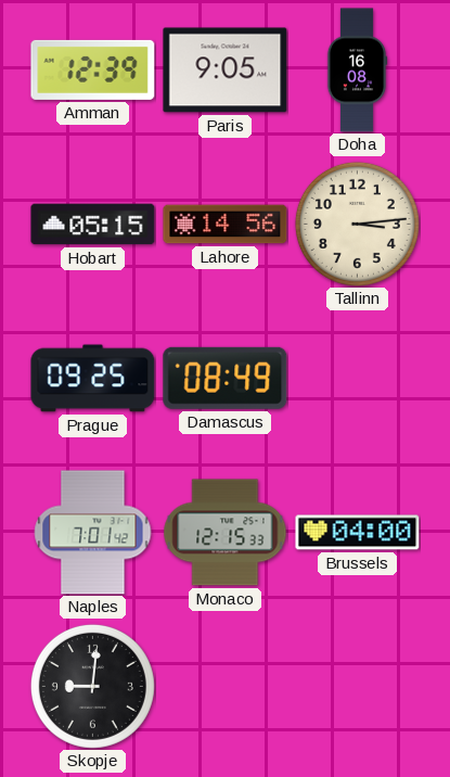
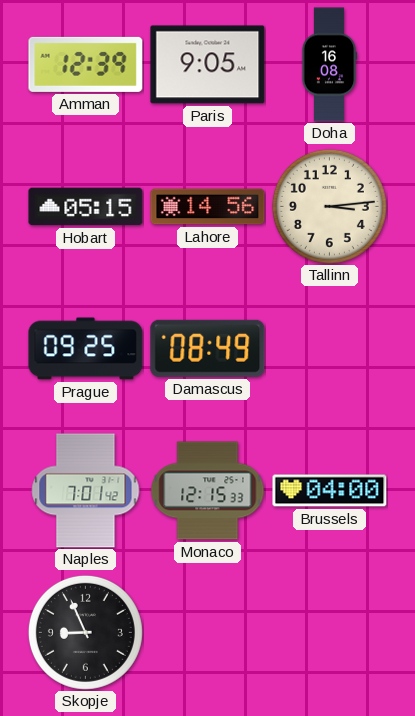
Skopje: 9:01 -> 8:56 (85, 632)
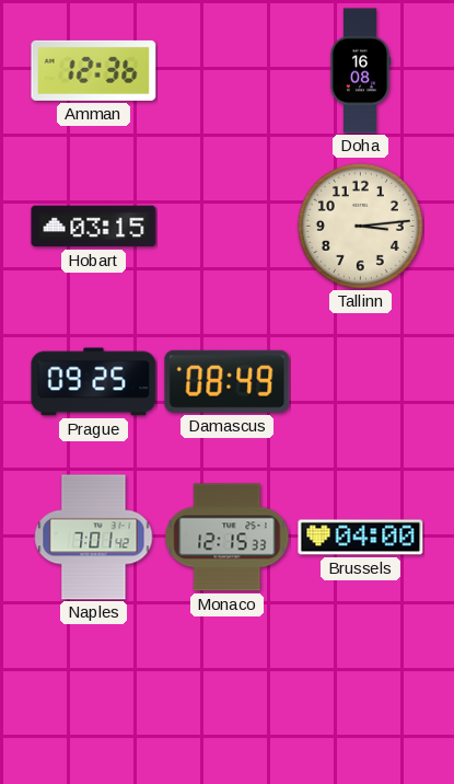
Amman: 12:39 -> 12:36 (94, 70)
Paris: 9:05 -> none (208, 65)
Hobart: 05:15 -> 03:15 (94, 227)
Lahore: 14:56 -> none (208, 207)
Skopje: 8:56 -> none (85, 632)
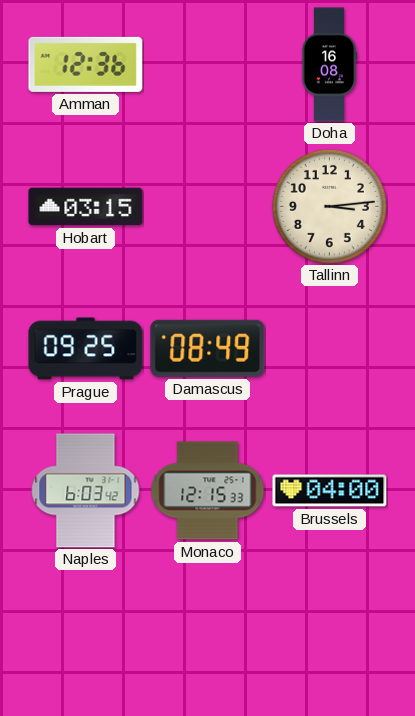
Naples: 7:01 -> 6:03 (86, 491)
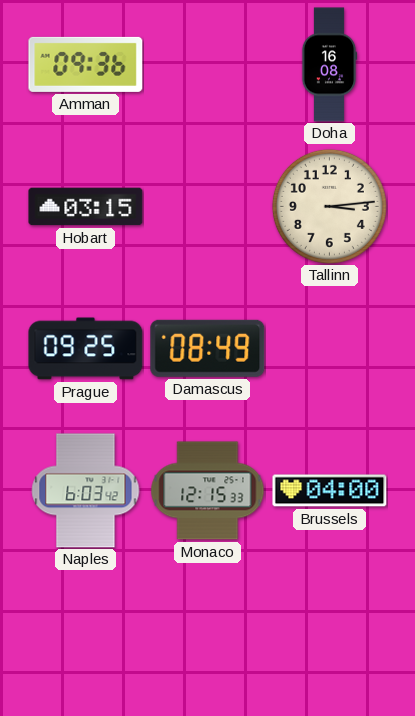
Amman: 12:36 -> 09:36 (86, 64)
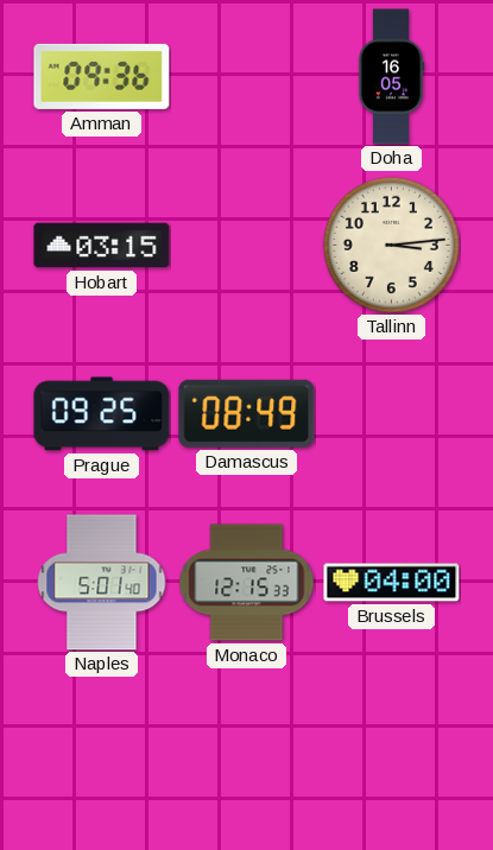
Doha: 16:08 -> 16:05 (391, 77)
Naples: 6:03 -> 5:01 (102, 583)
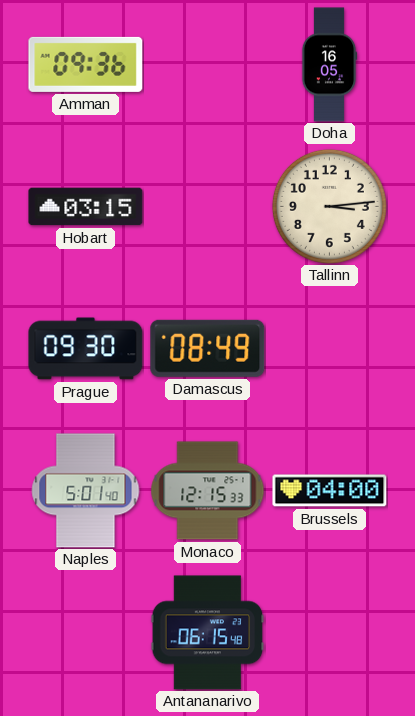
Prague: 09:25 -> 09:30 (86, 349)
Antananarivo: none -> 06:15 (208, 633)
